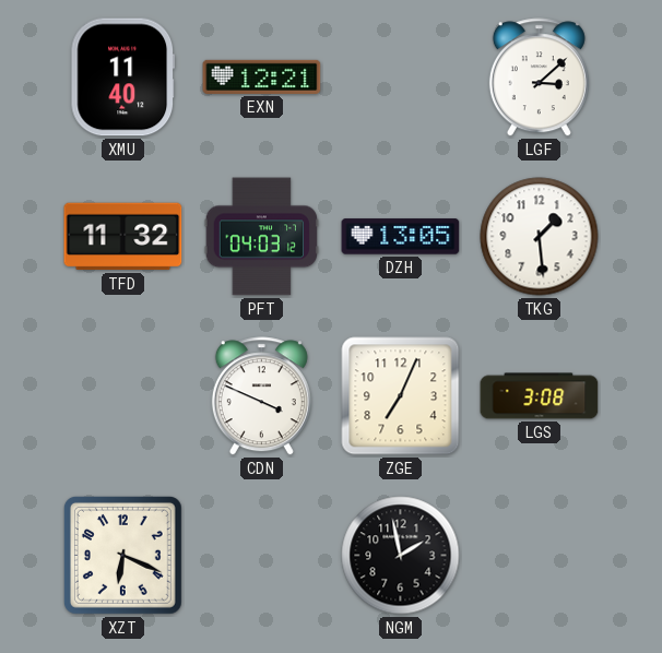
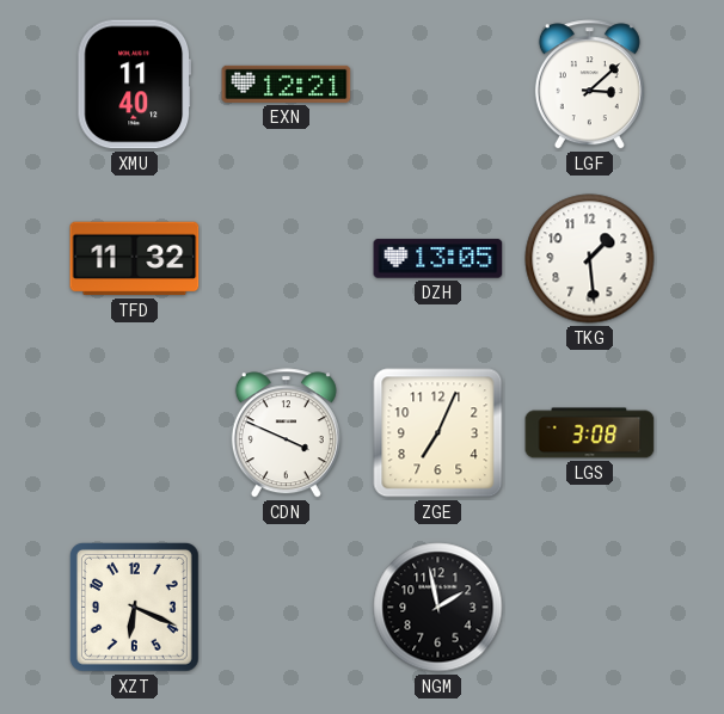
PFT: 04:03 -> none (261, 237)
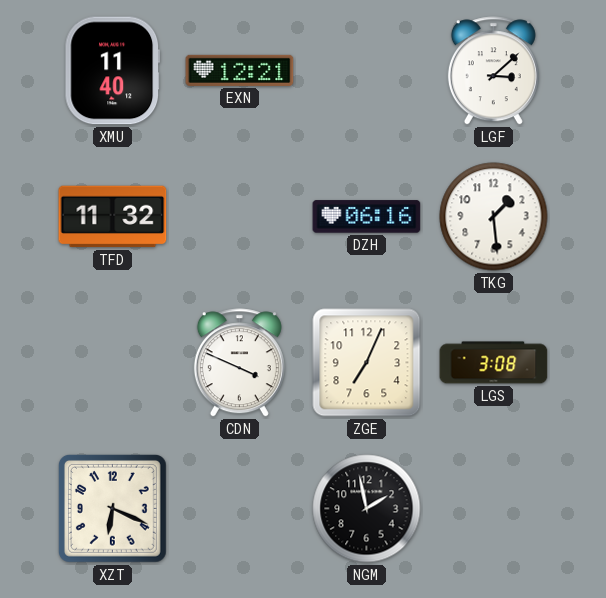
DZH: 13:05 -> 06:16 (367, 217)
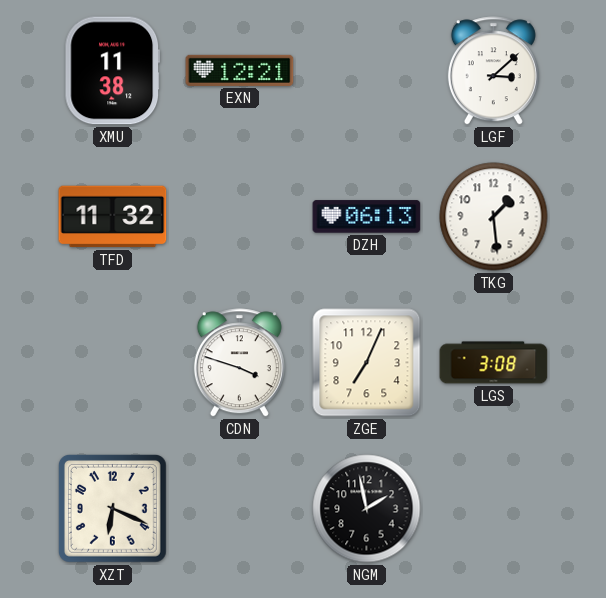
XMU: 11:40 -> 11:38 (113, 71)
DZH: 06:16 -> 06:13 (367, 217)
CDN: 3:49 -> 3:48 (239, 363)
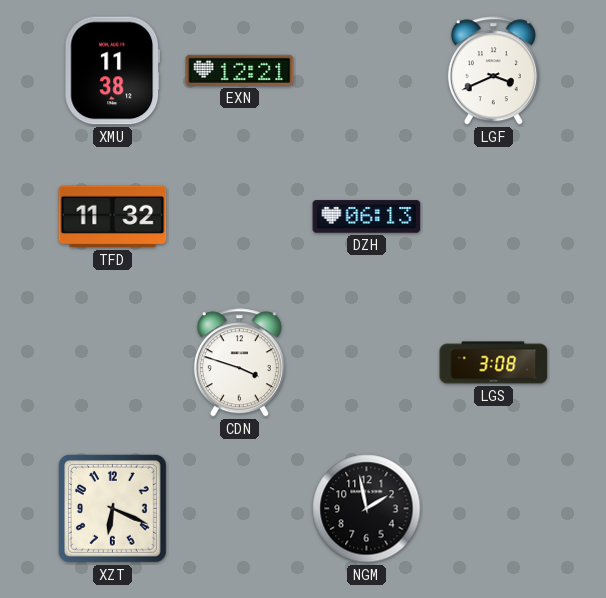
LGF: 3:08 -> 3:41 (493, 71)
TKG: 1:29 -> none (494, 217)
ZGE: 7:04 -> none (367, 363)
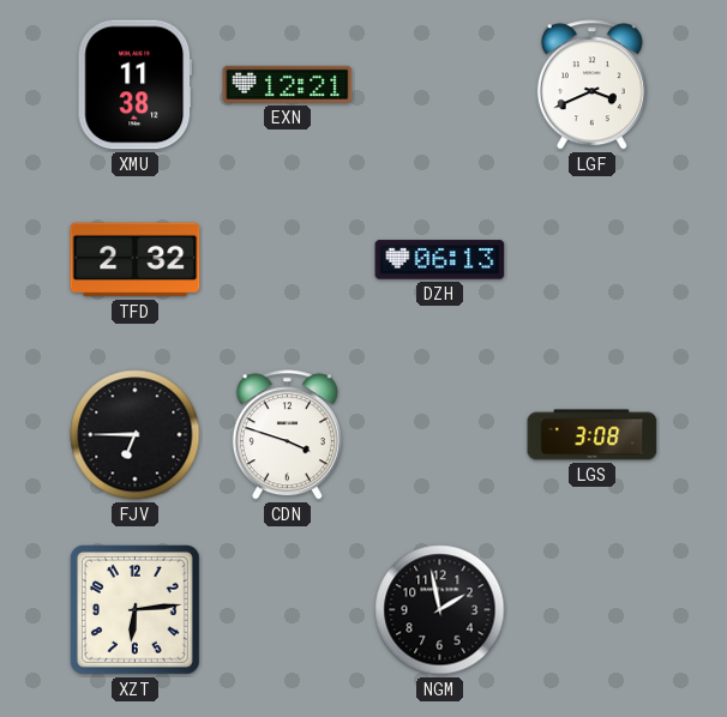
TFD: 11:32 -> 2:32 (136, 260)
FJV: none -> 6:45 (136, 435)
XZT: 6:19 -> 6:14 (134, 609)
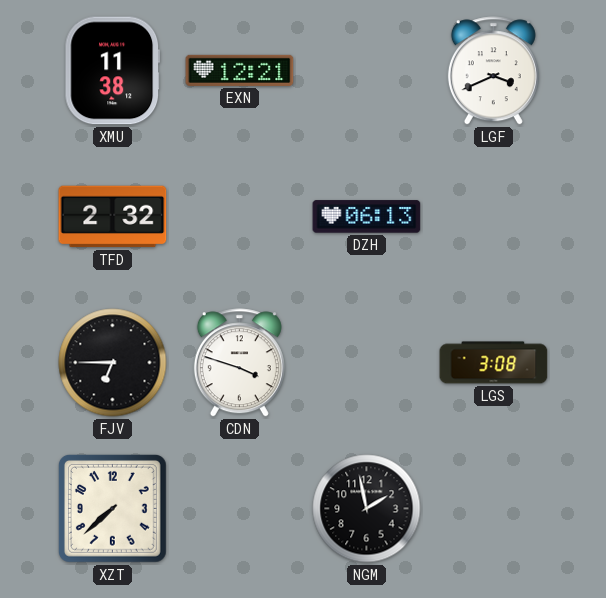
XZT: 6:14 -> 7:38 (112, 508)
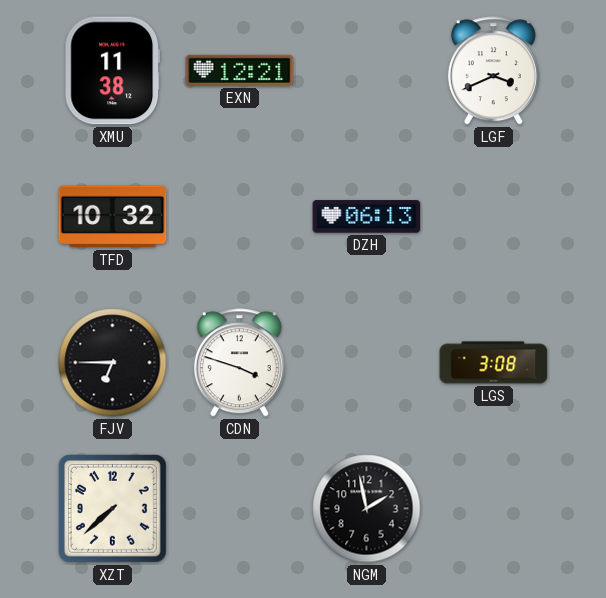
TFD: 2:32 -> 10:32 (113, 217)
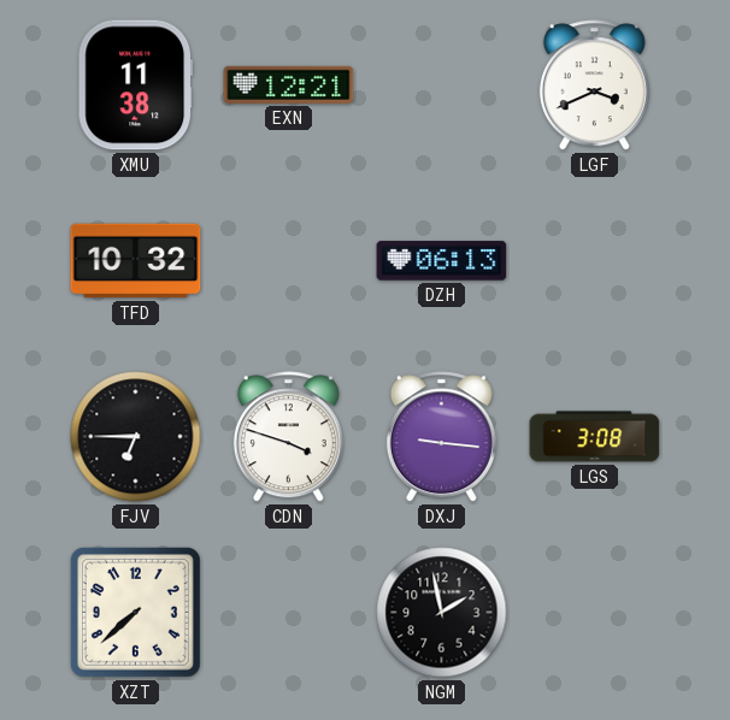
DXJ: none -> 9:16 (441, 437)
